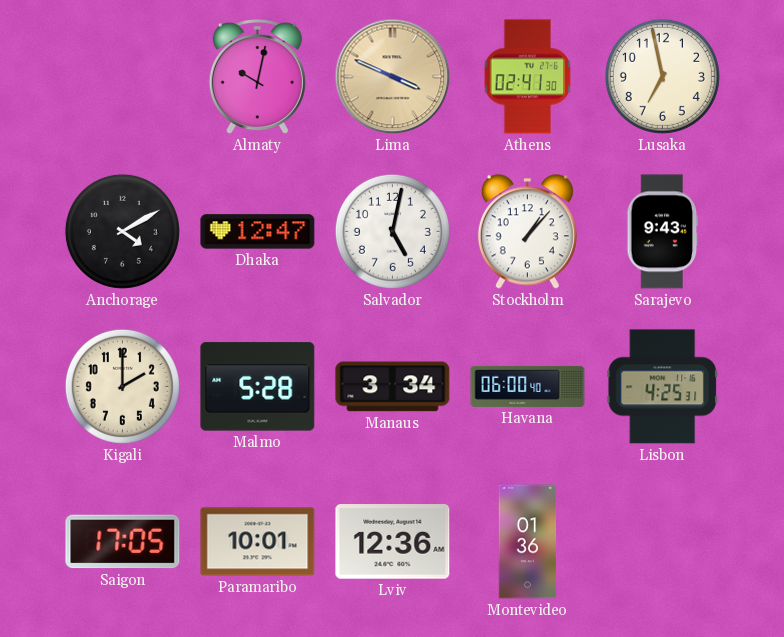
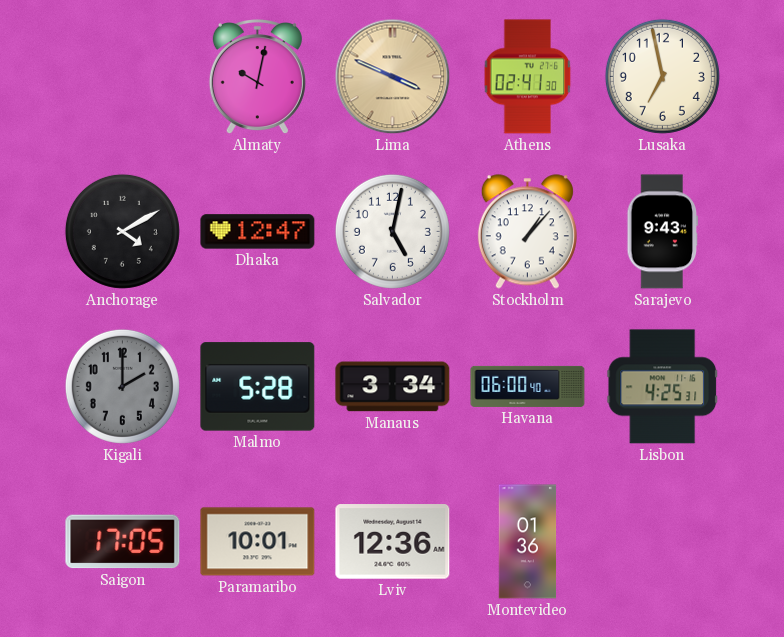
Kigali dial: cream -> grey (122, 386)
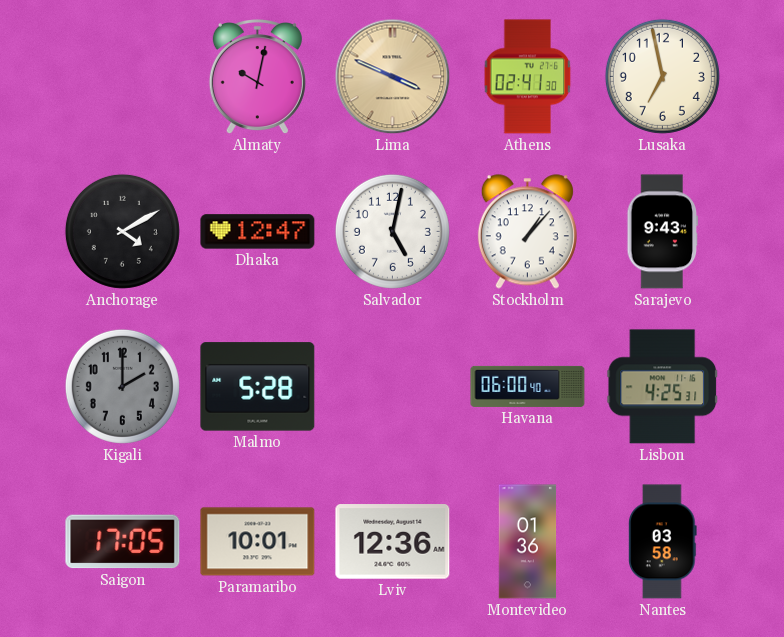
Manaus: 3:34 -> none (393, 387)
Nantes: none -> 03:58 (663, 542)
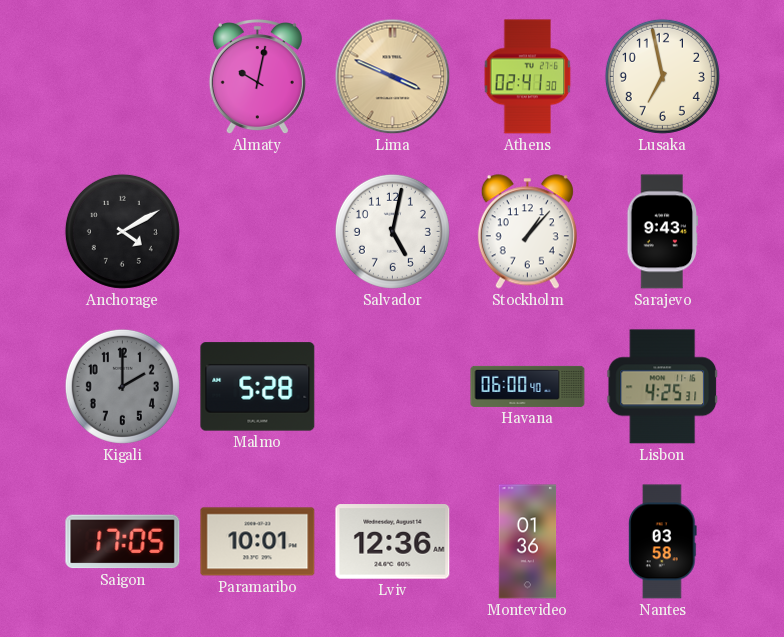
Dhaka: 12:47 -> none (258, 232)
